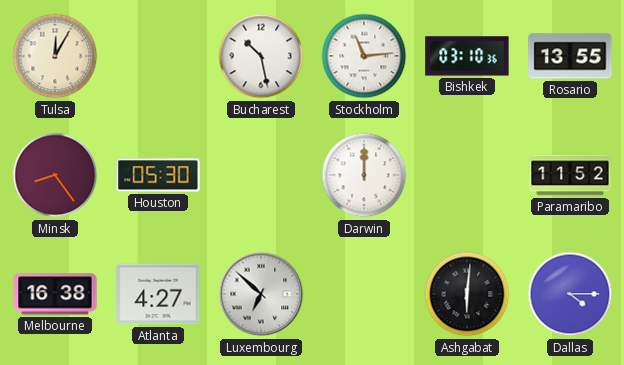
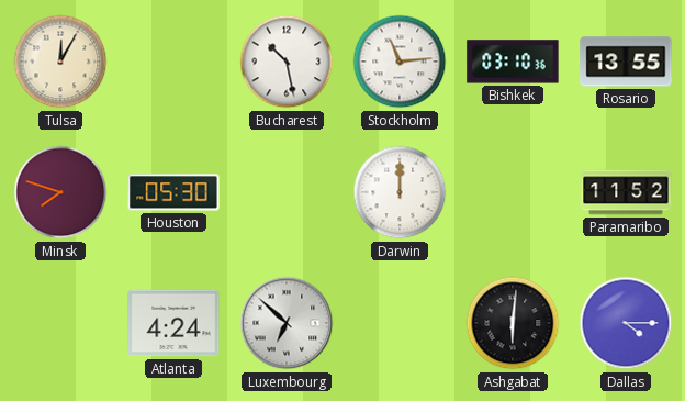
Minsk: 8:24 -> 7:48 (60, 192)
Melbourne: 16:38 -> none (55, 294)
Atlanta: 4:27 -> 4:24 (173, 323)
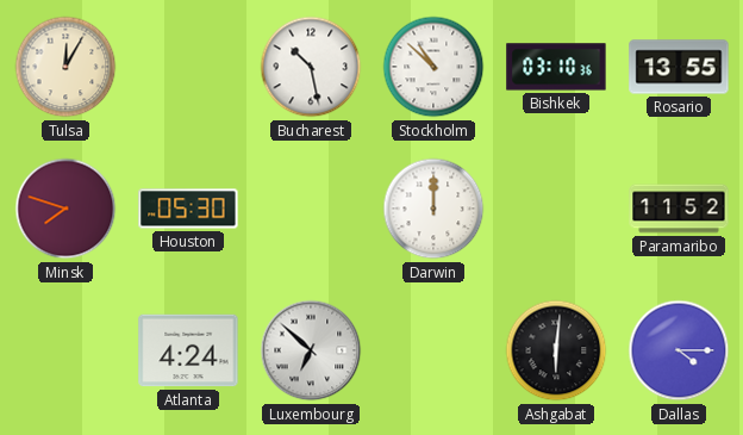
Stockholm: 11:14 -> 10:52 (433, 67)
